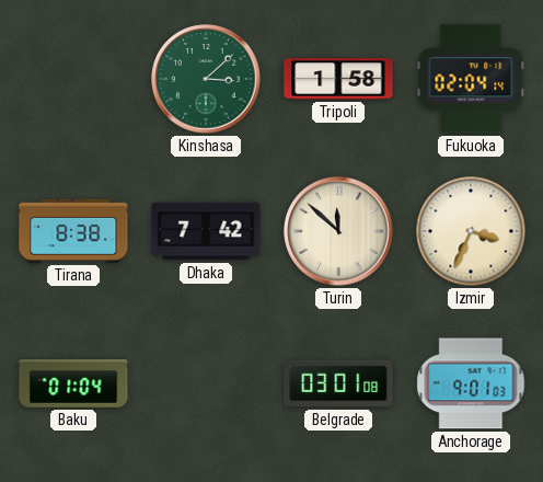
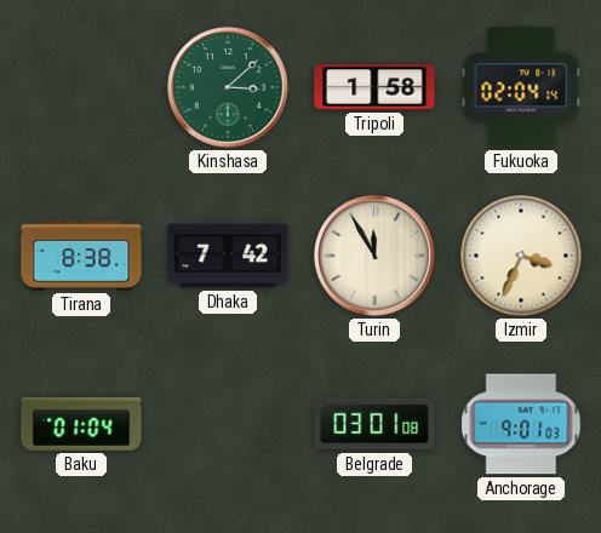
Turin: 11:52 -> 11:55 (374, 256)
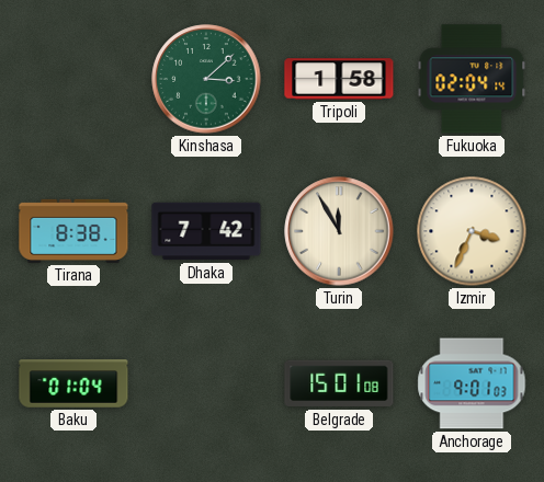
Belgrade: 03:01 -> 15:01 (339, 383)
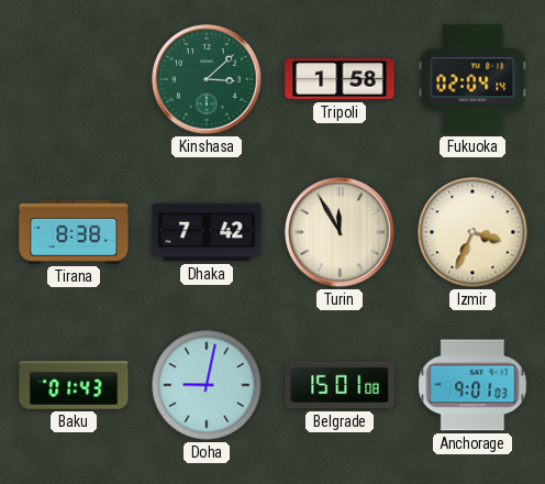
Baku: 01:04 -> 01:43 (74, 385)
Doha: none -> 9:02 (207, 385)
